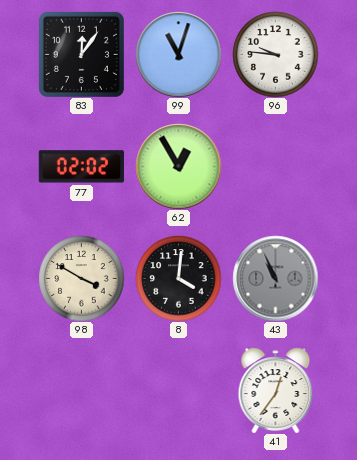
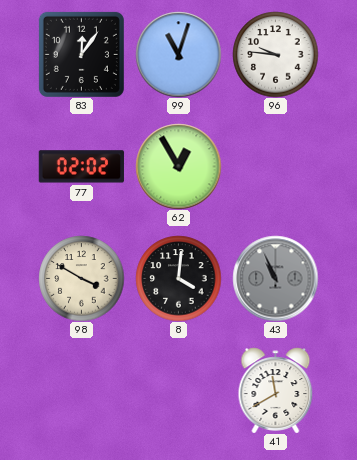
41: 12:36 -> 11:40 (276, 390)
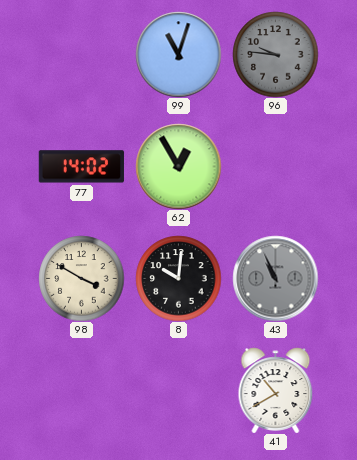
83: 12:06 -> none (81, 54)
96 dial: white -> grey (275, 54)
77: 02:02 -> 14:02 (81, 167)
8: 4:01 -> 10:01 (178, 278)
41: 11:40 -> 10:40 (276, 390)
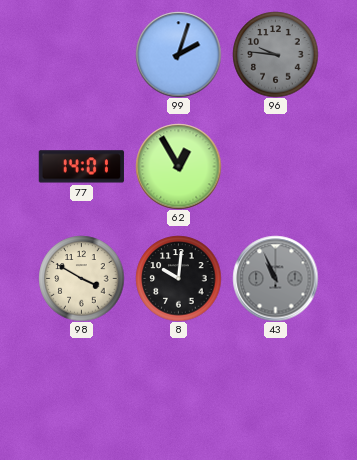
99: 11:03 -> 2:03 (178, 54)
77: 14:02 -> 14:01 (81, 167)
41: 10:40 -> none (276, 390)
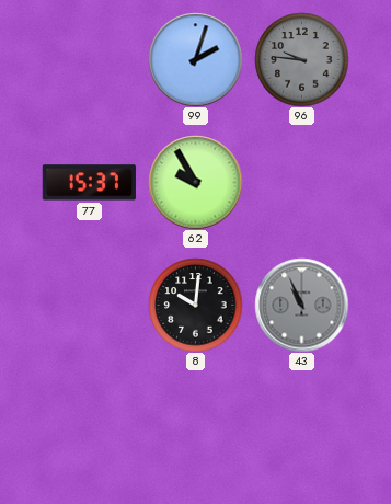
77: 14:01 -> 15:37 (89, 183)
62: 12:55 -> 9:55 (195, 182)
98: 3:50 -> none (81, 278)
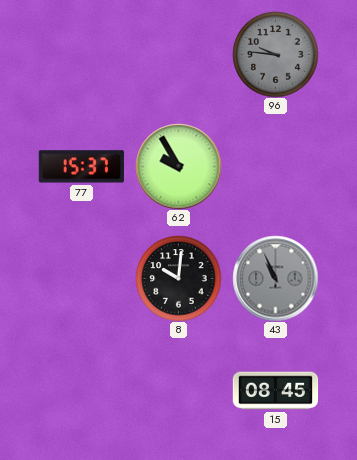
99: 2:03 -> none (195, 59)
15: none -> 08:45 (275, 391)
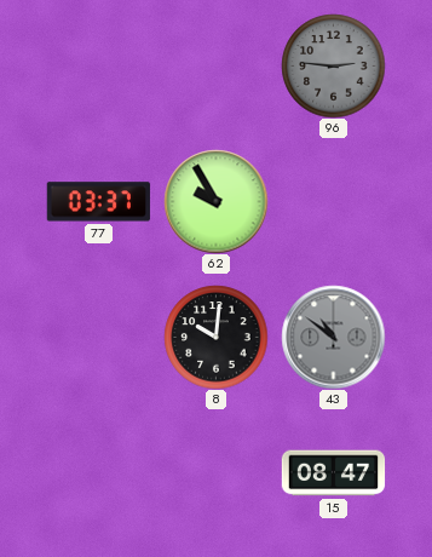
96: 9:46 -> 2:46 (333, 65)
77: 15:37 -> 03:37 (98, 202)
43: 10:56 -> 10:51 (333, 337)
15: 08:45 -> 08:47 (333, 473)
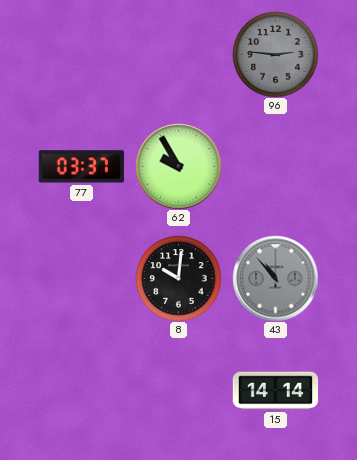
43: 10:51 -> 10:53 (275, 278)
15: 08:47 -> 14:14 (275, 391)
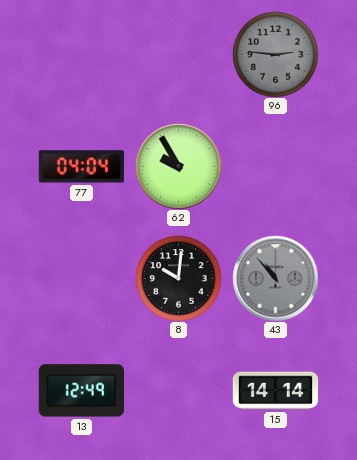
77: 03:37 -> 04:04 (81, 167)
13: none -> 12:49 (81, 391)
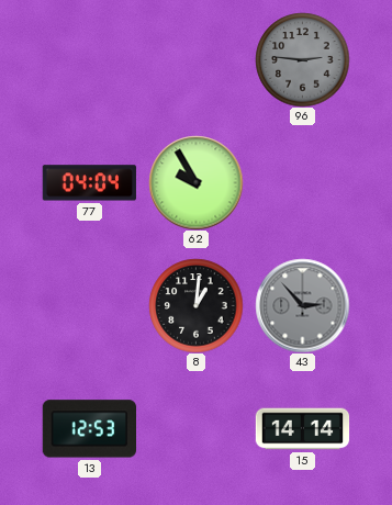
8: 10:01 -> 1:01 (195, 305)
43: 10:53 -> 2:53 (302, 305)
13: 12:49 -> 12:53 (89, 429)
